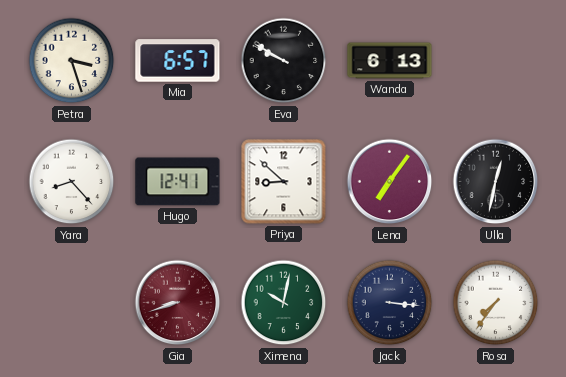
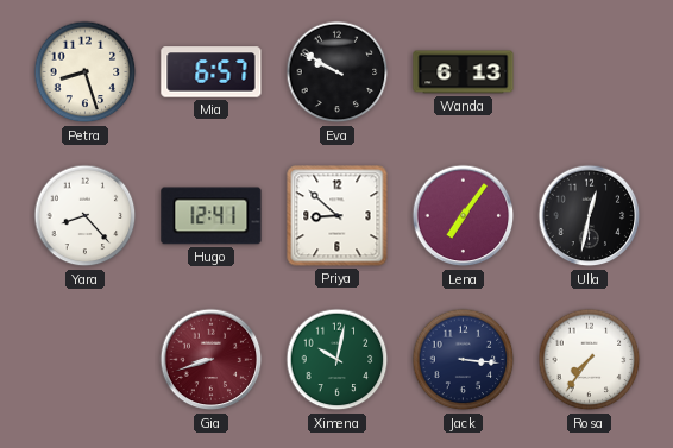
Petra: 3:27 -> 8:27 (86, 72)
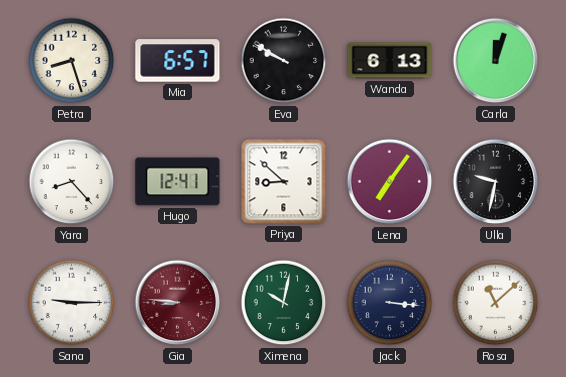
Carla: none -> 12:03 (496, 61)
Ulla: 12:32 -> 9:32 (496, 182)
Sana: none -> 9:15 (72, 303)
Gia: 8:42 -> 8:46 (178, 303)
Rosa: 7:36 -> 11:08 (496, 303)
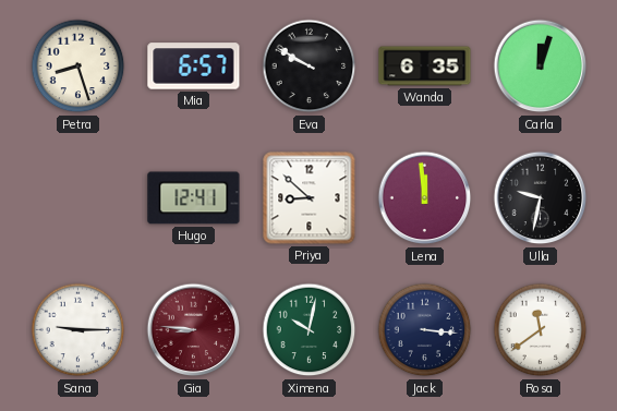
Wanda: 6:13 -> 6:35 (425, 67)
Yara: 8:23 -> none (72, 182)
Lena: 7:06 -> 11:59 (425, 198)
Rosa: 11:08 -> 11:39 (541, 330)
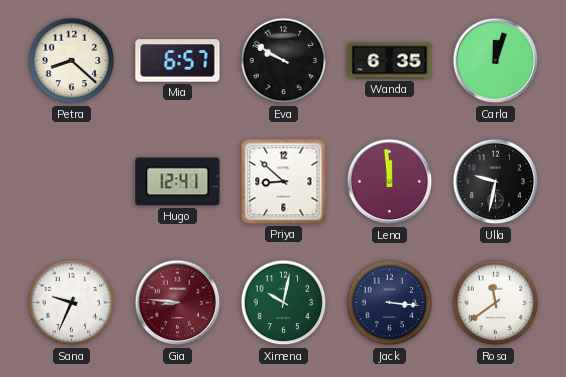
Petra: 8:27 -> 8:22 (72, 61)
Sana: 9:15 -> 9:34 (72, 303)
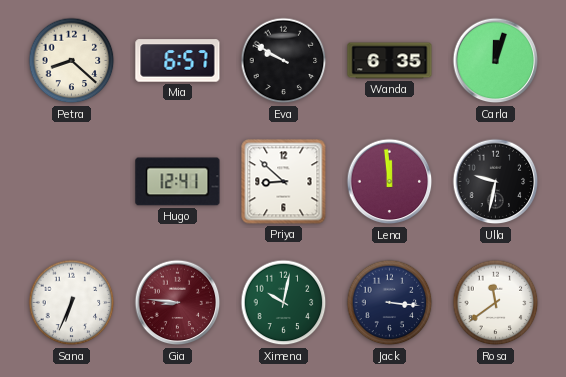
Sana: 9:34 -> 6:34 (72, 303)
